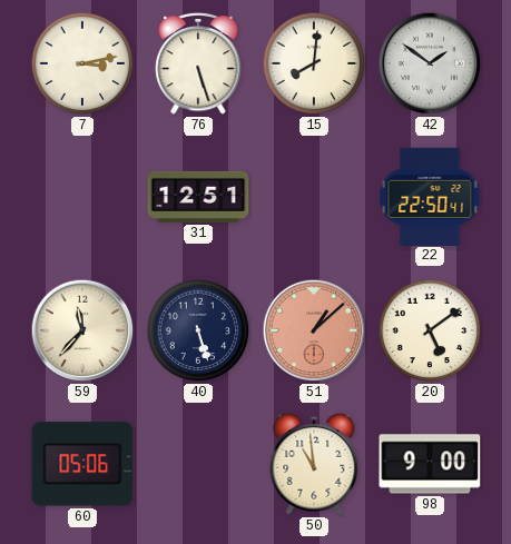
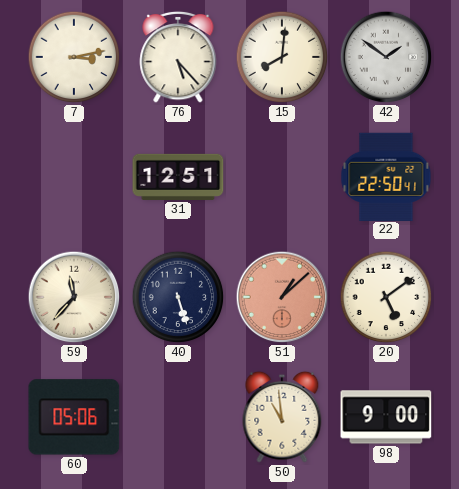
76: 5:27 -> 5:23 (178, 57)
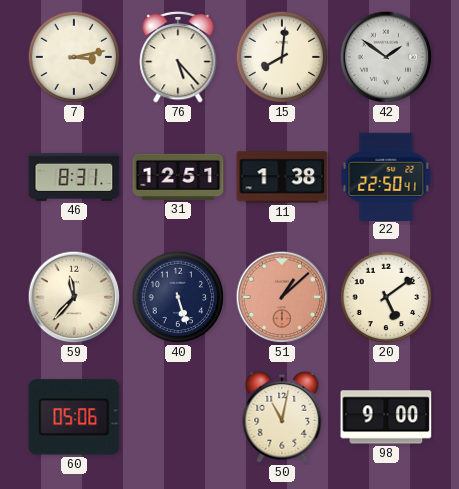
46: none -> 8:31 (74, 177)
11: none -> 1:38 (282, 177)
50: 10:59 -> 11:02 (282, 417)
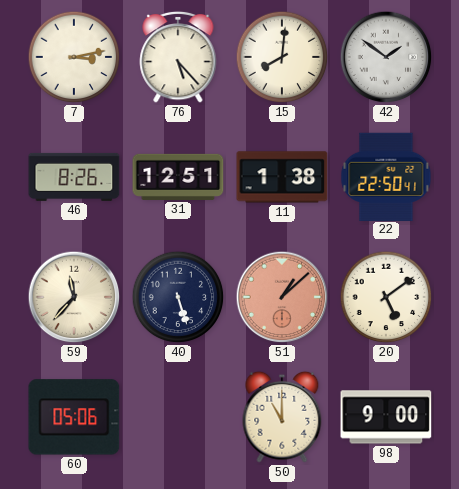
46: 8:31 -> 8:26 (74, 177)
50: 11:02 -> 11:00 (282, 417)
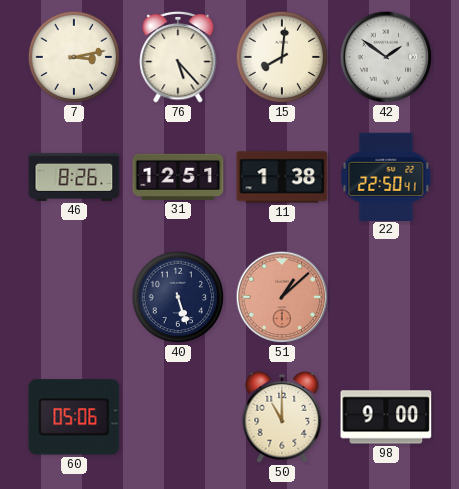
59: 11:37 -> none (74, 297)
20: 5:09 -> none (386, 297)
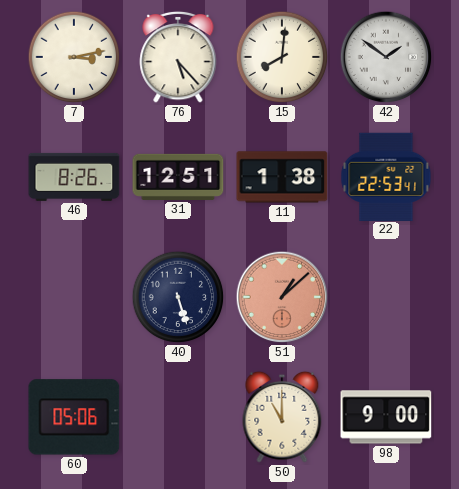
22: 22:50 -> 22:53 (386, 176)
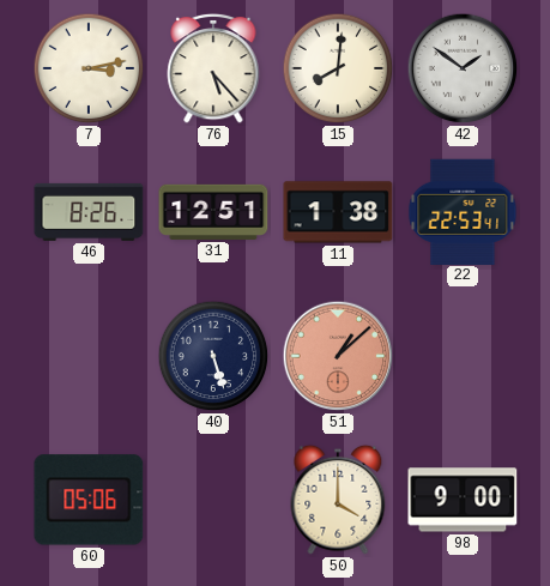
50: 11:00 -> 4:00 (338, 500)
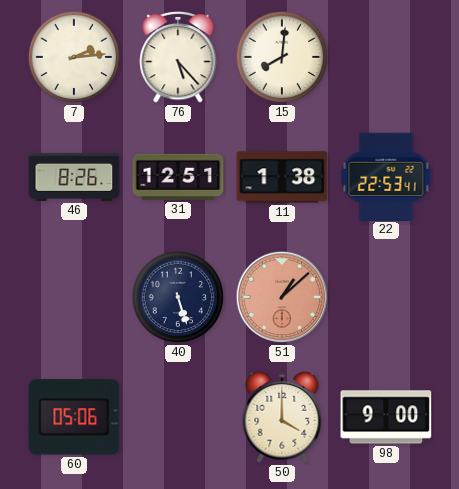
7: 3:13 -> 2:14 (74, 57)
42: 1:51 -> none (463, 68)
